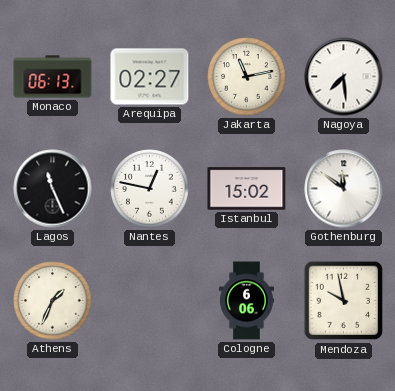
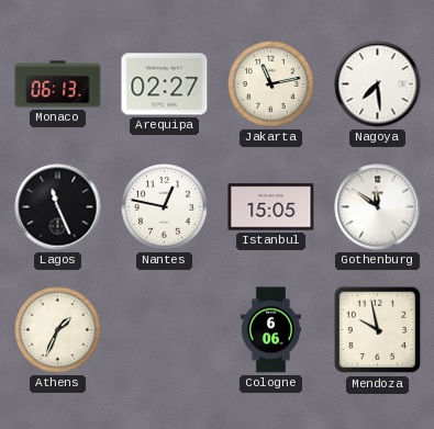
Istanbul: 15:02 -> 15:05 (271, 207)
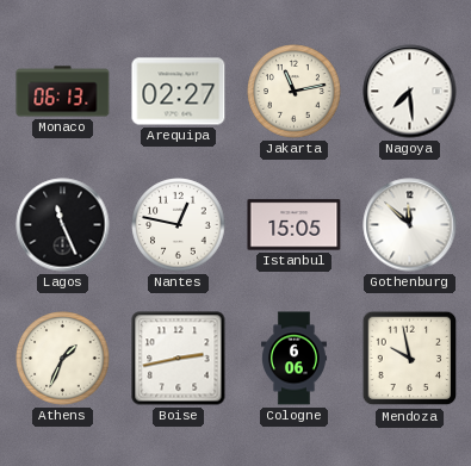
Gothenburg: 11:51 -> 11:52 (410, 225)
Boise: none -> 2:43 (179, 359)
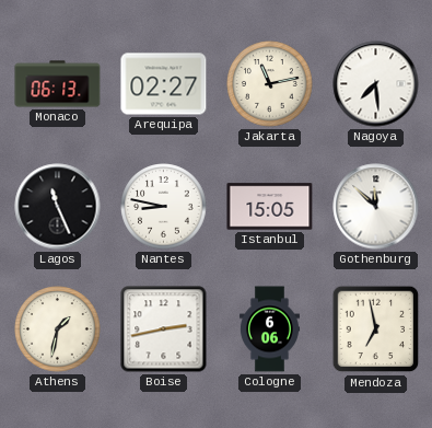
Nantes: 12:47 -> 8:47 (164, 207)
Athens: 1:34 -> 1:32 (58, 329)
Mendoza: 9:58 -> 6:58 (376, 329)
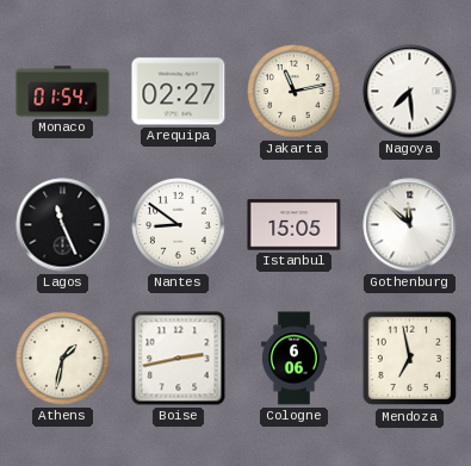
Monaco: 06:13 -> 01:54 (63, 92)
Nantes: 8:47 -> 8:51 (179, 225)
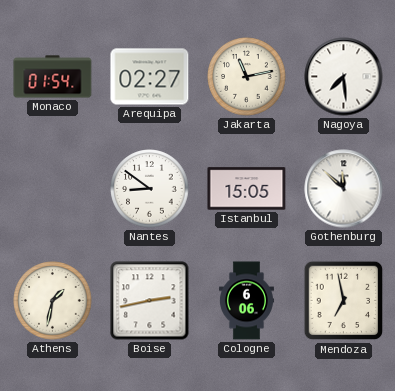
Lagos: 11:26 -> none (63, 225)
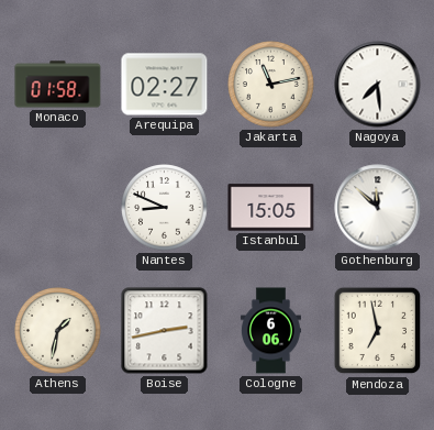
Monaco: 01:54 -> 01:58 (58, 85)
Nantes: 8:51 -> 8:49 (165, 208)
